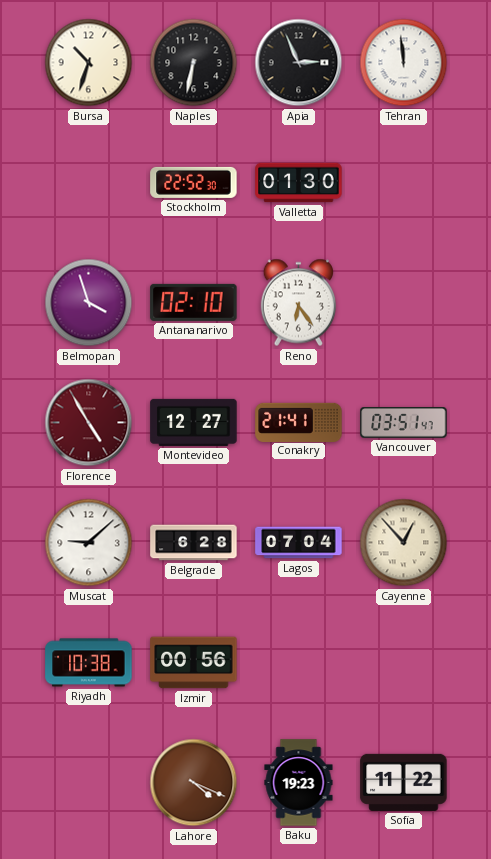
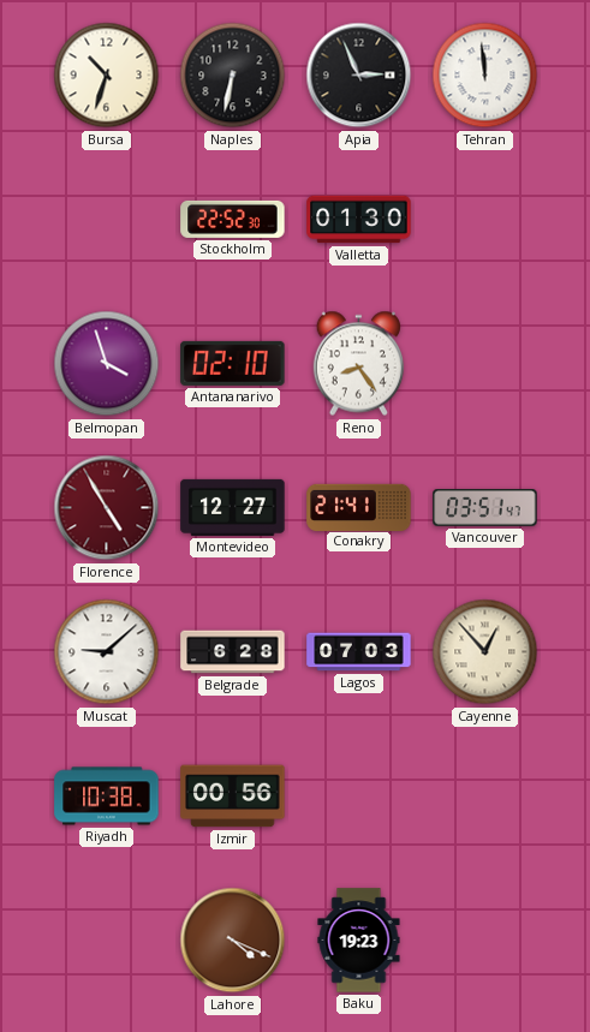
Reno: 6:24 -> 8:24 (358, 364)
Lagos: 07:04 -> 07:03 (359, 652)
Sofia: 11:22 -> none (404, 782)
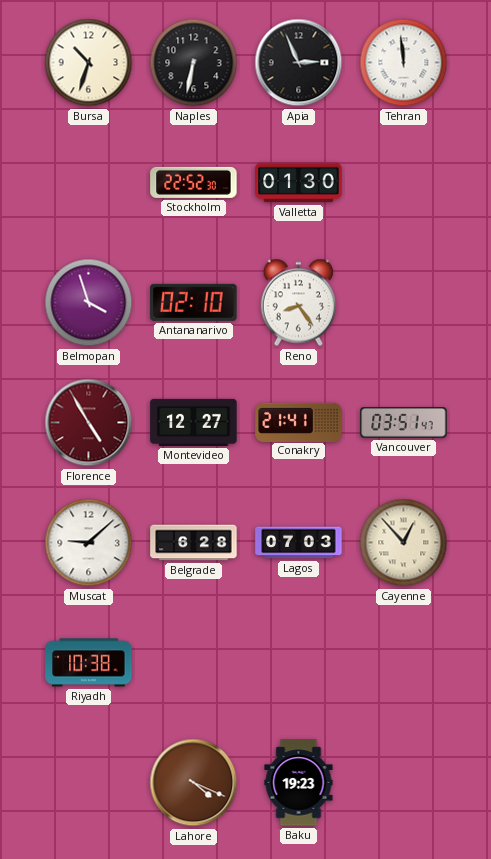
Izmir: 00:56 -> none (233, 797)
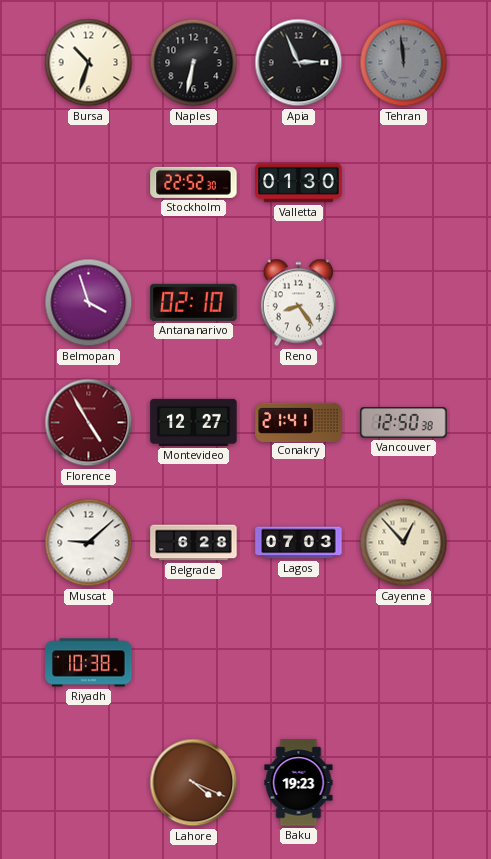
Tehran dial: white -> grey (404, 63)
Vancouver: 03:51 -> 12:50 (404, 423)
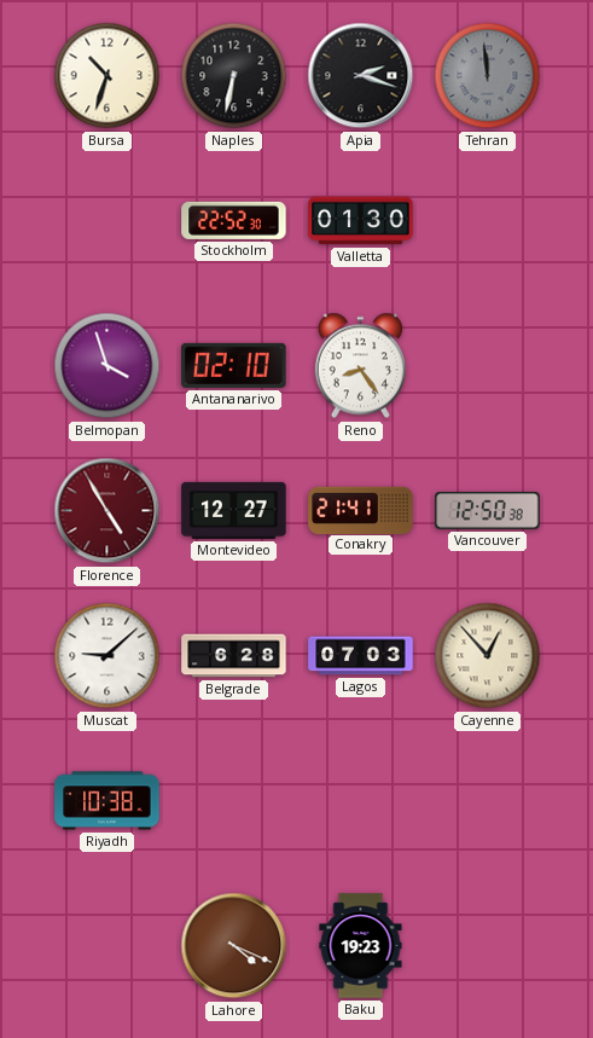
Apia: 2:56 -> 2:18 (361, 76)
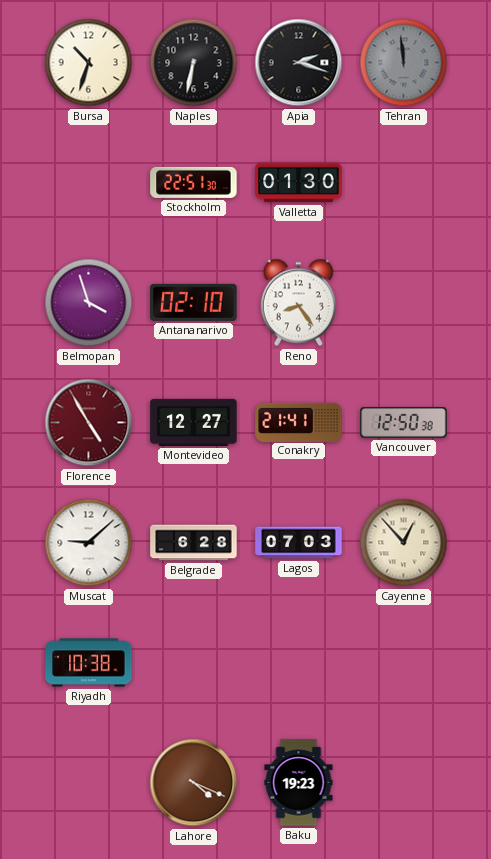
Stockholm: 22:52 -> 22:51 (194, 182)
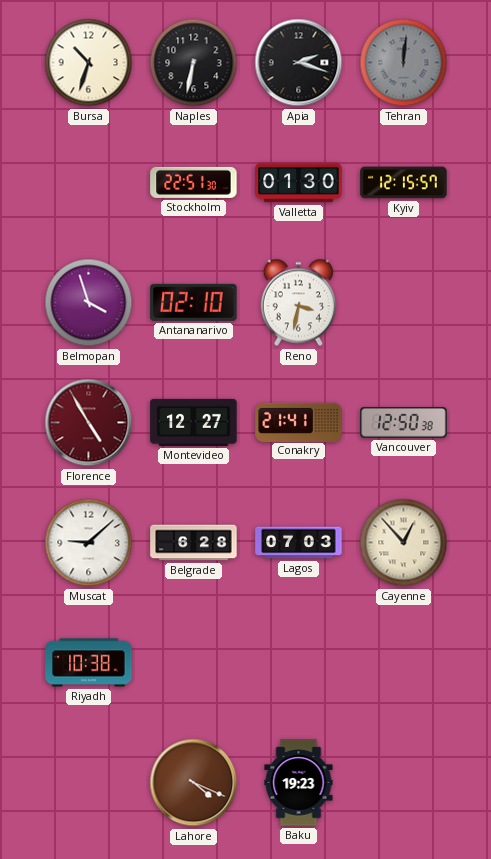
Tehran: 11:59 -> 12:01 (404, 63)
Kyiv: none -> 12:15 (404, 183)
Reno: 8:24 -> 3:32 (298, 303)
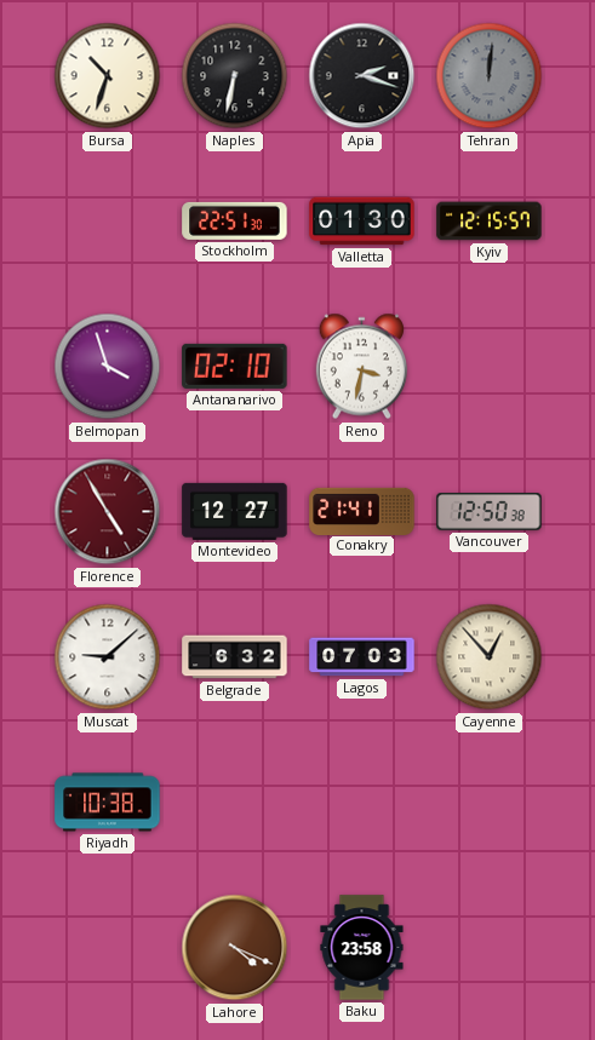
Belgrade: 6:28 -> 6:32 (235, 657)
Baku: 19:23 -> 23:58 (362, 948)
